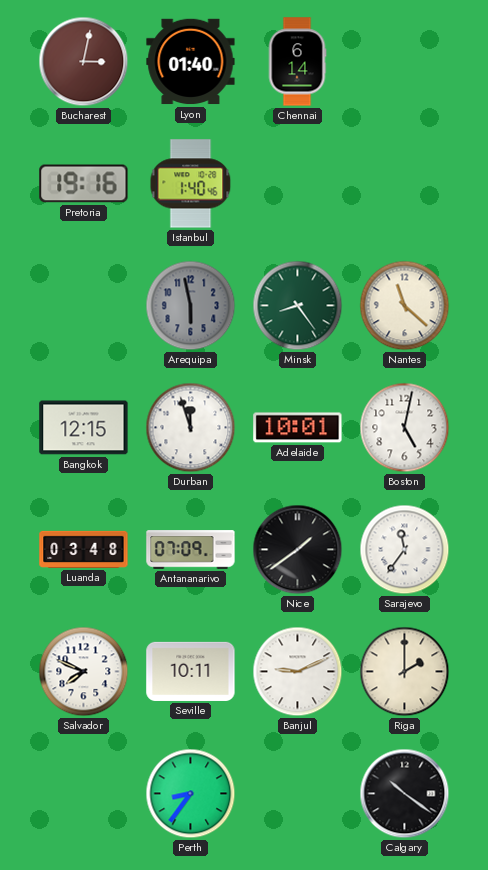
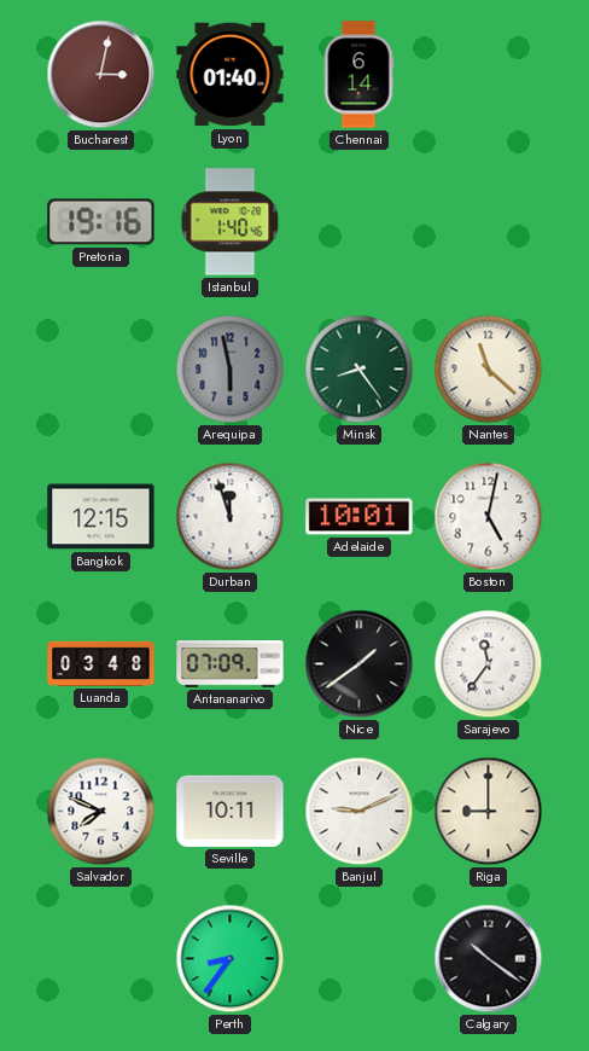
Riga: 2:00 -> 9:00 (489, 812)
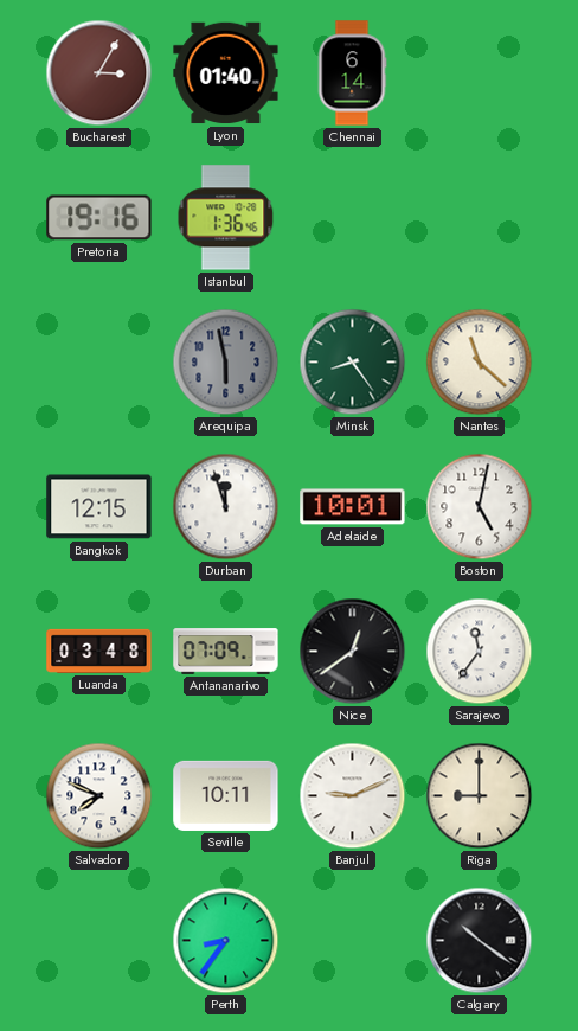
Bucharest: 3:02 -> 3:05 (99, 73)
Istanbul: 1:40 -> 1:36 (226, 218)
Nice: 1:39 -> 12:39 (353, 652)
